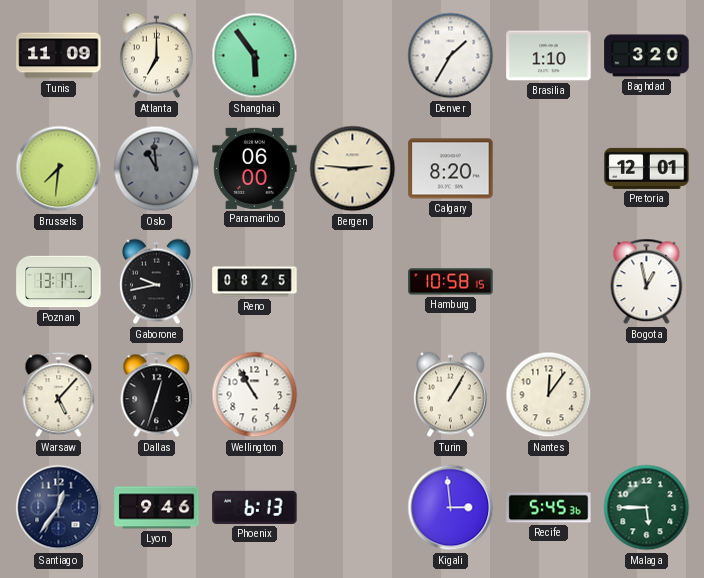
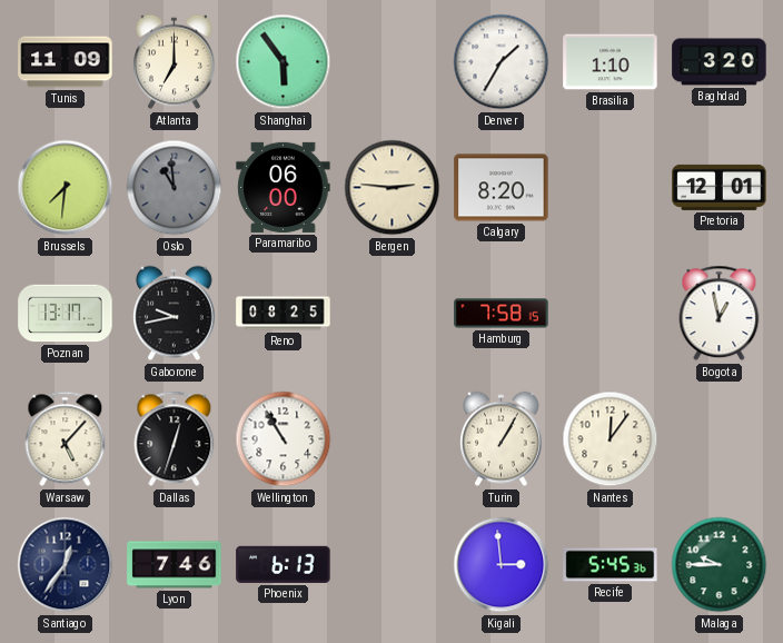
Hamburg: 10:58 -> 7:58 (502, 314)
Lyon: 9:46 -> 7:46 (175, 565)
Malaga: 5:45 -> 9:45 (720, 565)
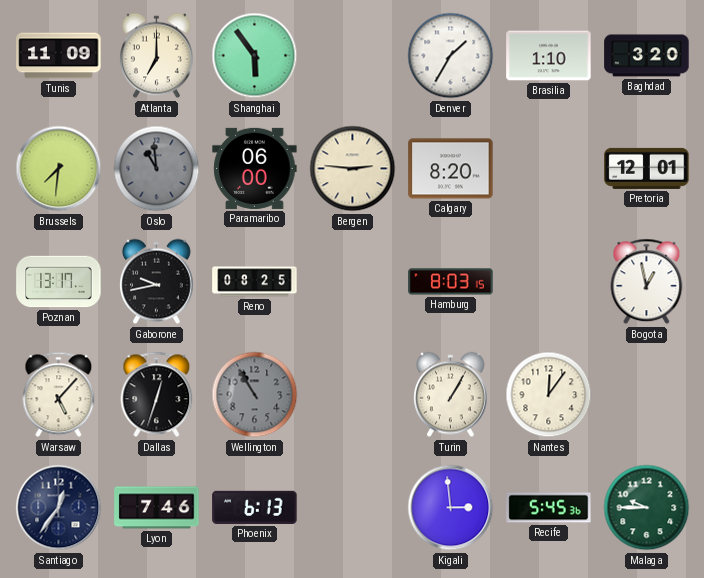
Hamburg: 7:58 -> 8:03 (451, 282)
Wellington dial: white -> grey (255, 395)
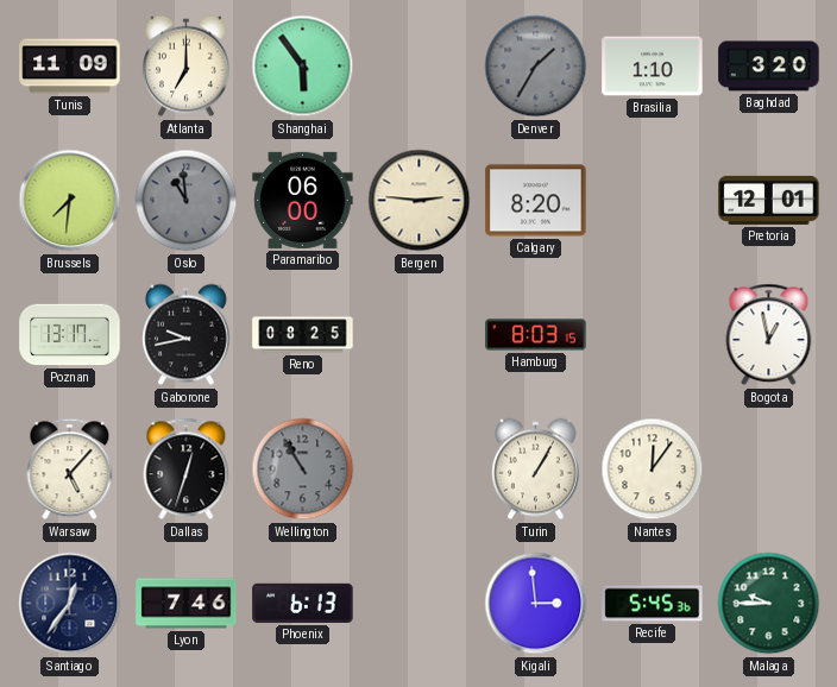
Denver dial: white -> grey (536, 67)
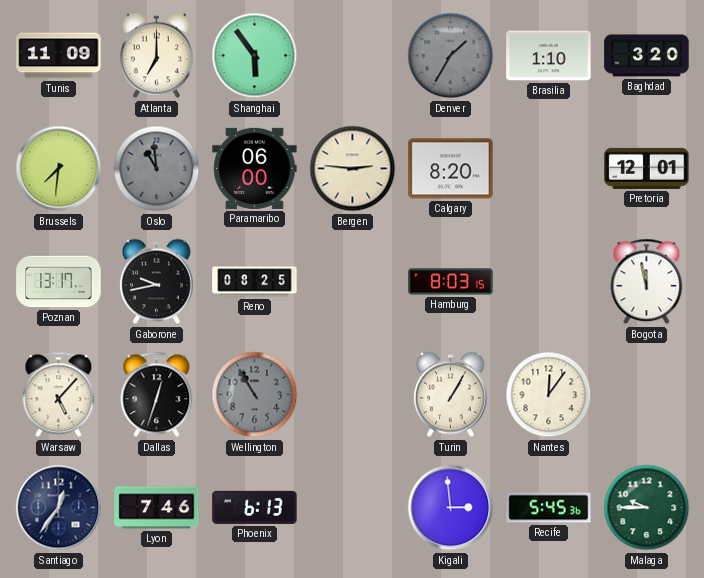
Bogota: 12:58 -> 11:58 (647, 282)
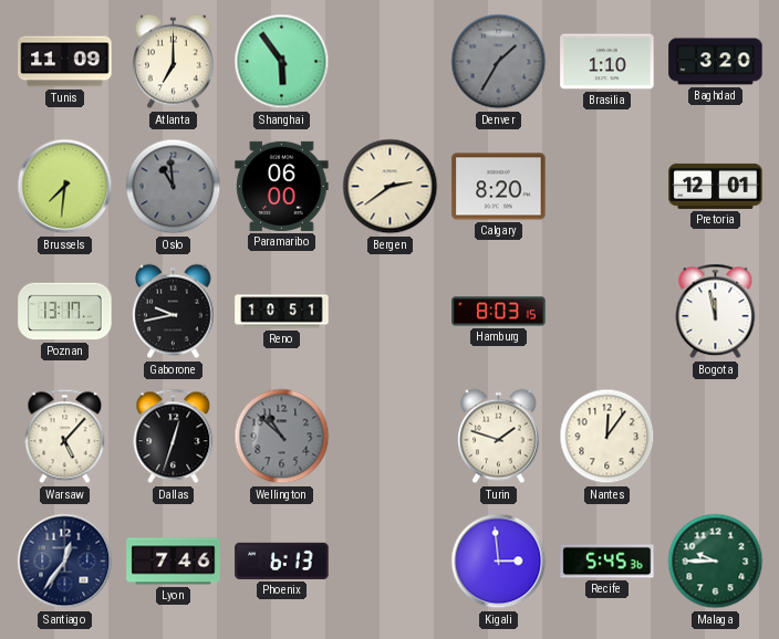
Bergen: 2:46 -> 2:39 (391, 187)
Reno: 08:25 -> 10:51 (282, 312)
Wellington: 10:55 -> 10:52 (282, 437)
Turin: 1:05 -> 1:48 (499, 437)
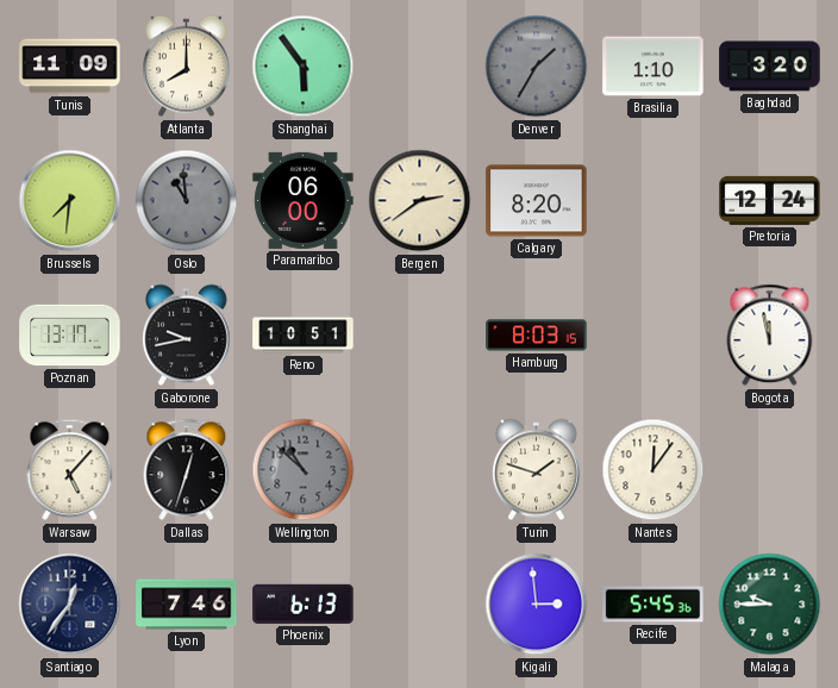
Atlanta: 7:00 -> 8:00 (187, 67)
Pretoria: 12:01 -> 12:24 (770, 200)
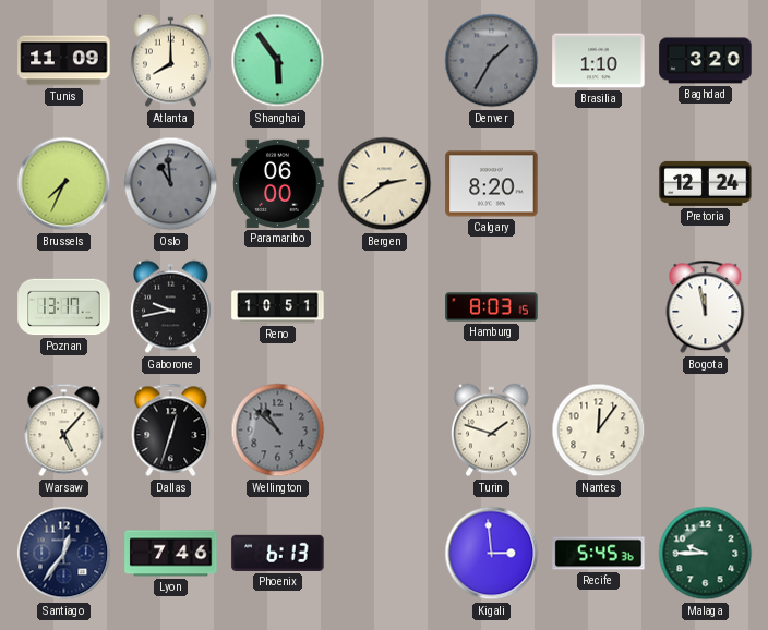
Brussels: 7:31 -> 7:34 (64, 184)
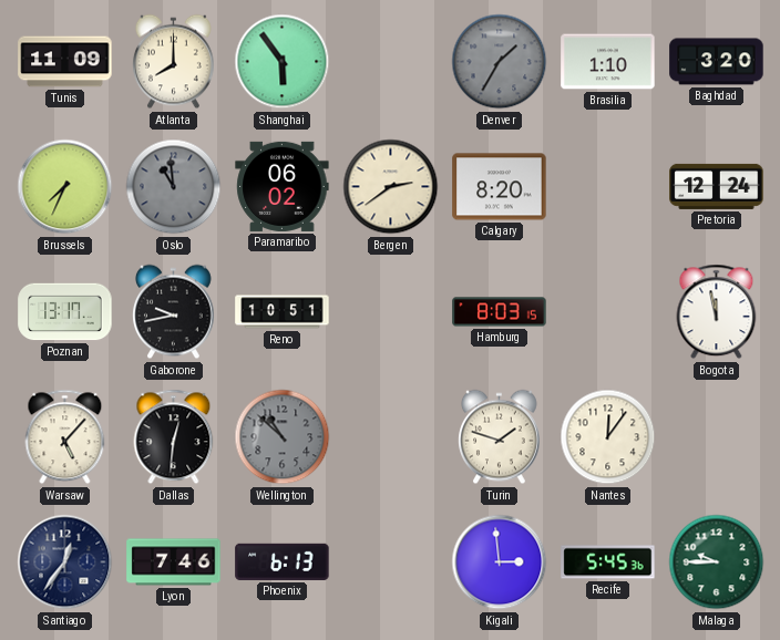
Paramaribo: 06:00 -> 06:02 (283, 186)
Dallas: 12:33 -> 12:31 (174, 437)
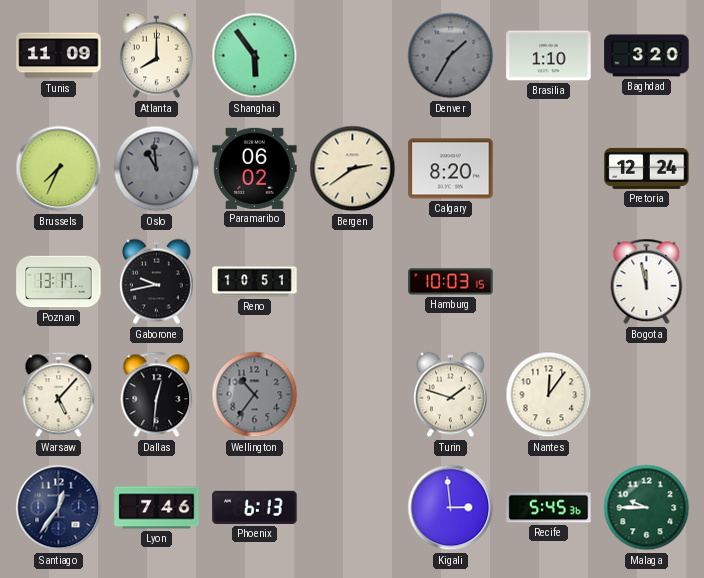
Hamburg: 8:03 -> 10:03 (451, 282)
Wellington: 10:52 -> 10:36 (255, 395)
